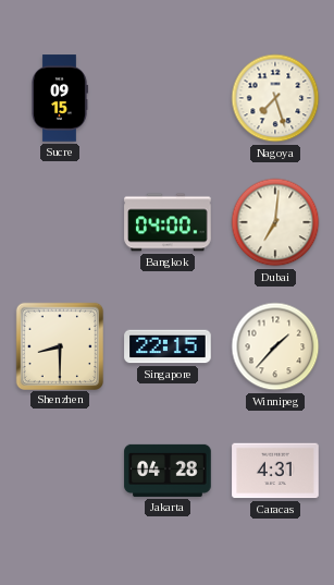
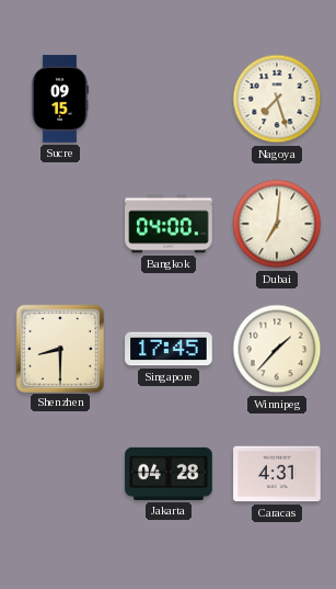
Singapore: 22:15 -> 17:45 (169, 349)
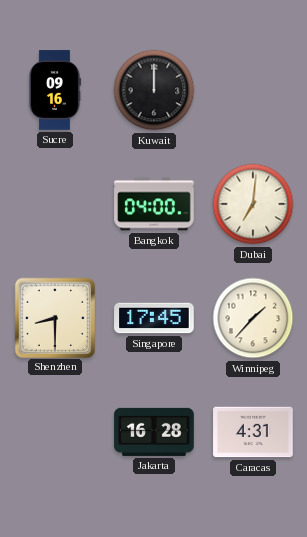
Sucre: 09:15 -> 09:16 (55, 90)
Kuwait: none -> 12:00 (154, 90)
Nagoya: 7:27 -> none (277, 99)
Jakarta: 04:28 -> 16:28 (154, 432)
